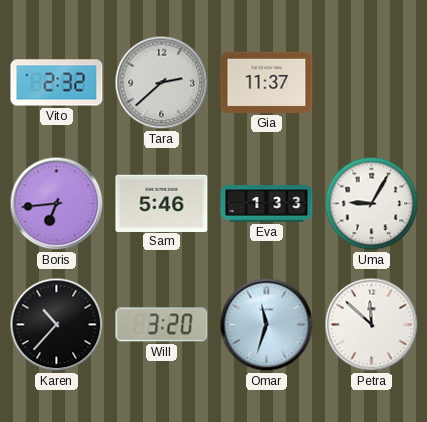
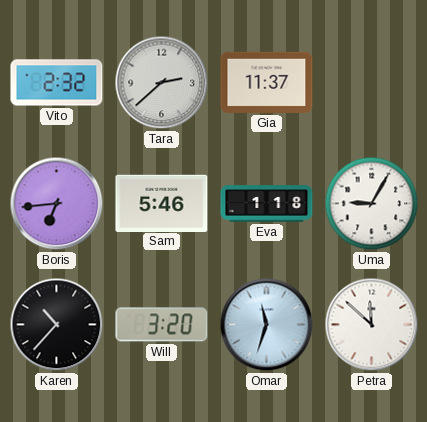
Eva: 1:33 -> 1:18 (267, 204)
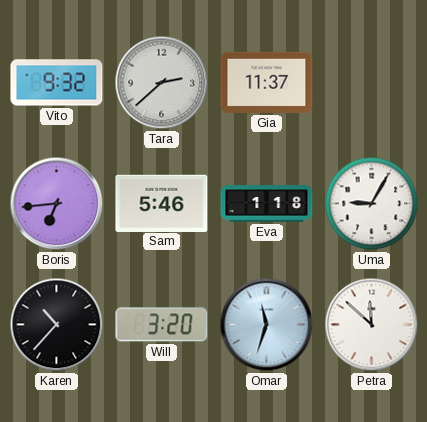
Vito: 2:32 -> 9:32 (57, 83)
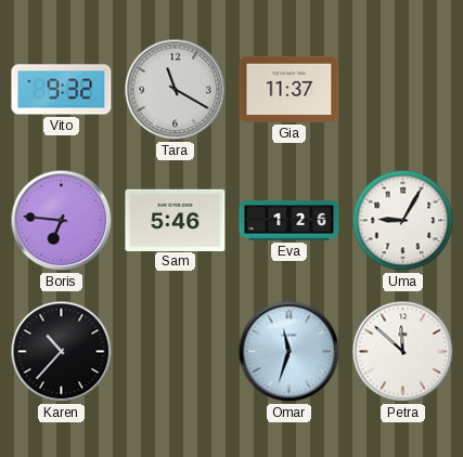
Tara: 2:38 -> 11:20 (176, 90)
Boris: 6:44 -> 6:46 (62, 221)
Eva: 1:18 -> 1:26 (290, 221)
Will: 3:20 -> none (162, 325)
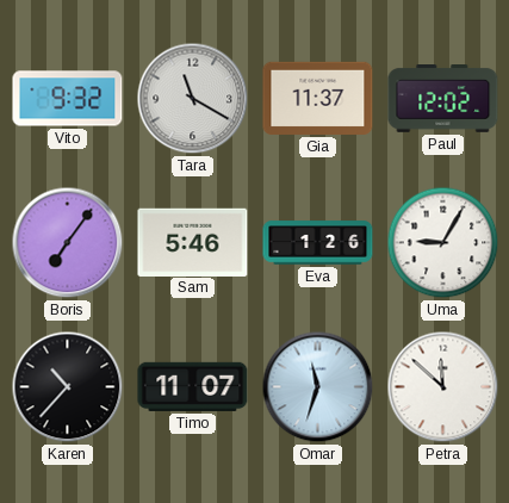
Paul: none -> 12:02 (443, 99)
Boris: 6:46 -> 7:06 (68, 243)
Timo: none -> 11:07 (193, 386)
